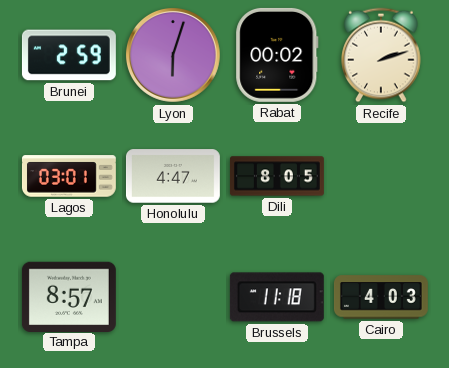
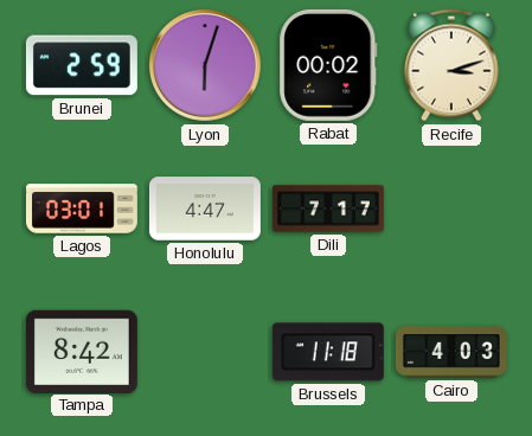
Recife: 2:12 -> 3:12 (451, 65)
Dili: 8:05 -> 7:17 (328, 209)
Tampa: 8:57 -> 8:42 (82, 351)
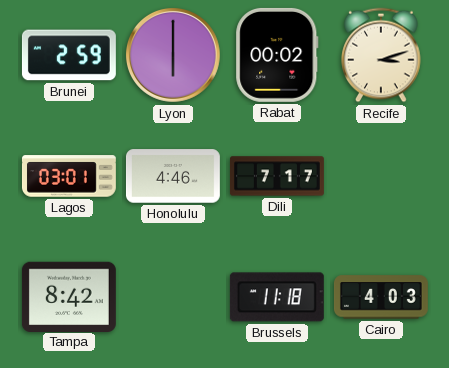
Lyon: 6:03 -> 6:00 (173, 55)
Honolulu: 4:47 -> 4:46 (173, 176)
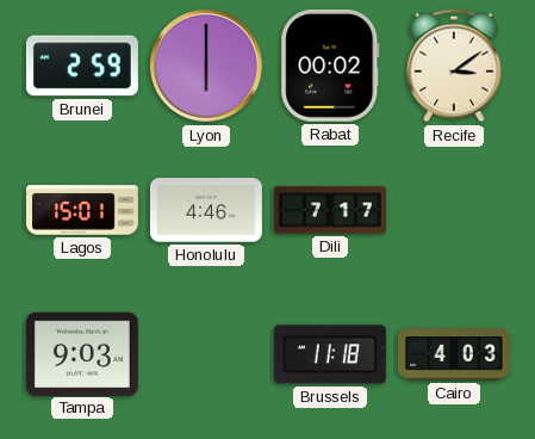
Recife: 3:12 -> 3:09 (454, 66)
Lagos: 03:01 -> 15:01 (82, 210)
Tampa: 8:42 -> 9:03 (82, 353)
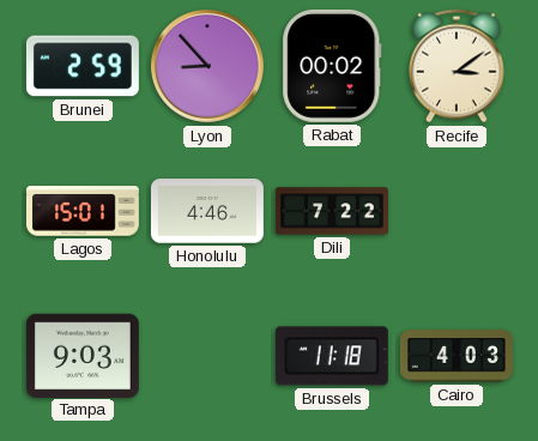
Lyon: 6:00 -> 8:53 (207, 66)
Dili: 7:17 -> 7:22 (332, 211)
